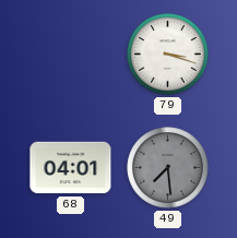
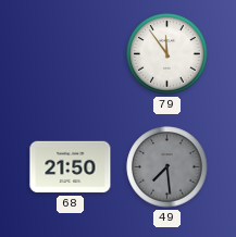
79: 3:18 -> 11:54 (167, 54)
68: 04:01 -> 21:50 (71, 167)
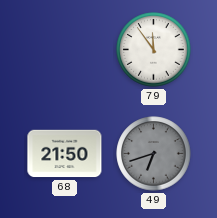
49: 7:29 -> 6:42 (154, 154)
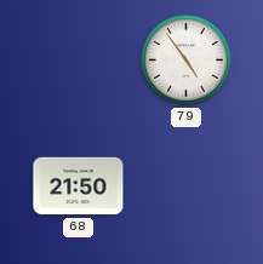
79: 11:54 -> 4:54 (187, 61)
49: 6:42 -> none (154, 154)
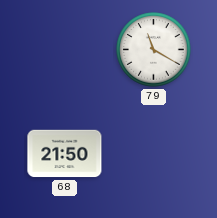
79: 4:54 -> 11:20 (154, 50)
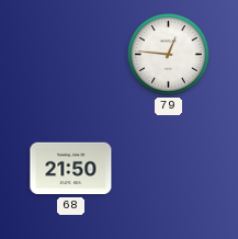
79: 11:20 -> 12:46 (169, 55)
